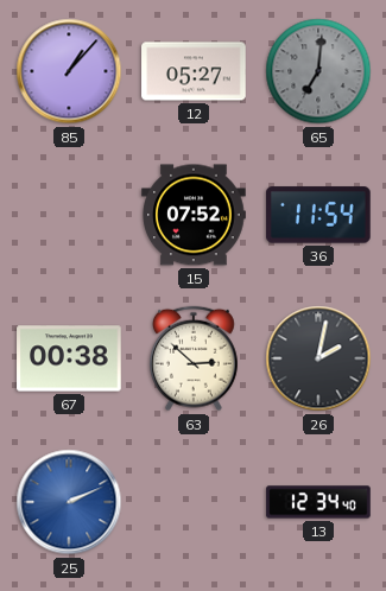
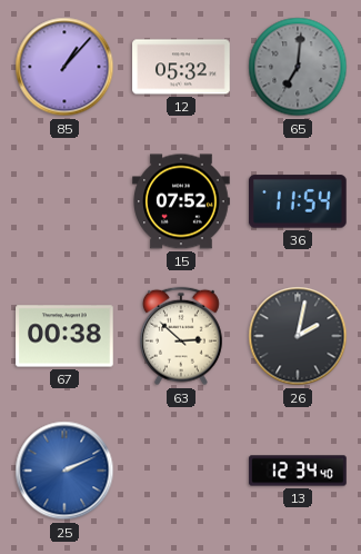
12: 05:27 -> 05:32 (181, 67)
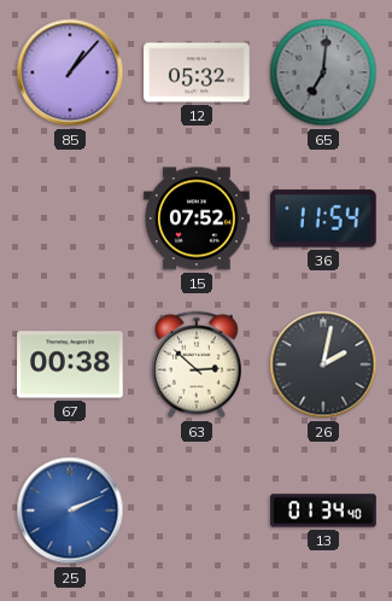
13: 12:34 -> 01:34 (323, 510)
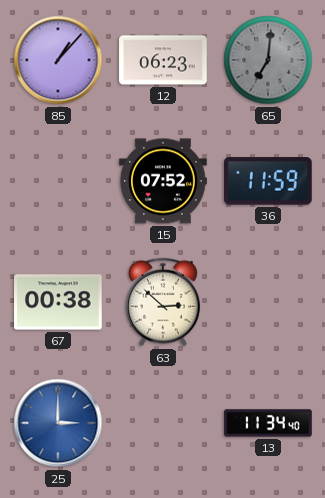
12: 05:32 -> 06:23 (163, 60)
36: 11:54 -> 11:59 (269, 181)
26: 2:02 -> none (323, 364)
25: 2:11 -> 3:00 (58, 423)
13: 01:34 -> 11:34 (268, 423)
